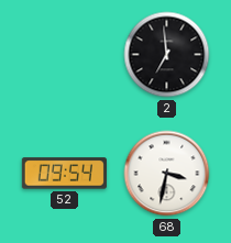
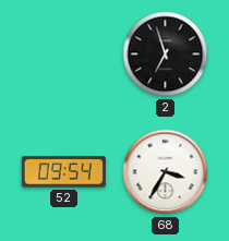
2: 6:59 -> 6:57 (166, 55)
68: 3:32 -> 3:35 (166, 172)
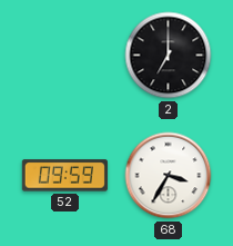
2: 6:57 -> 7:00 (169, 56)
52: 09:54 -> 09:59 (64, 176)
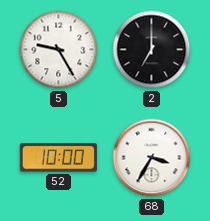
5: none -> 9:25 (59, 50)
52: 09:59 -> 10:00 (58, 158)
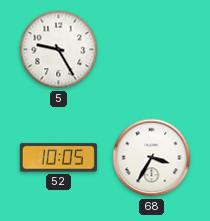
2: 7:00 -> none (152, 50)
52: 10:00 -> 10:05 (58, 158)
